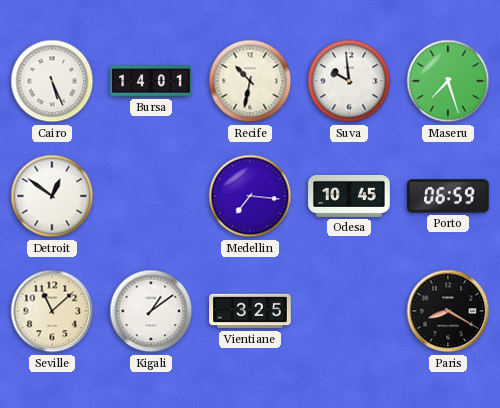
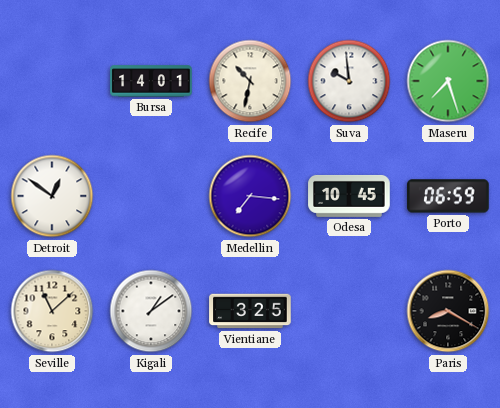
Cairo: 5:26 -> none (52, 81)
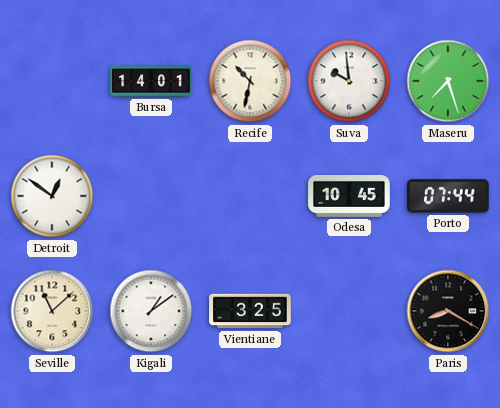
Medellin: 7:16 -> none (250, 196)
Porto: 06:59 -> 07:44 (448, 196)
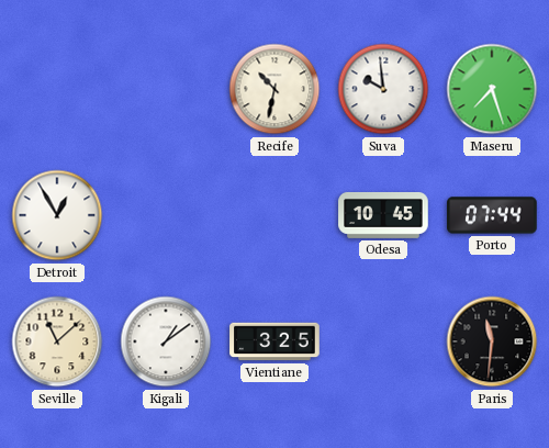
Bursa: 14:01 -> none (151, 81)
Detroit: 12:51 -> 12:55 (57, 215)
Paris: 8:20 -> 11:31 (492, 341)
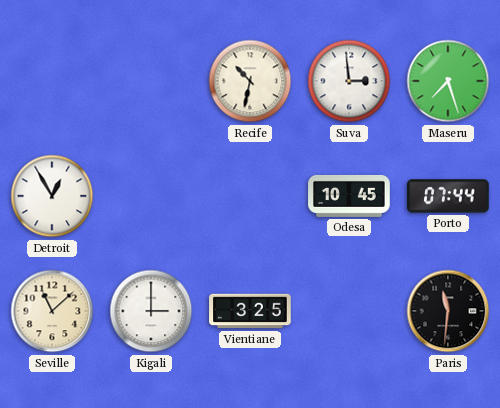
Suva: 9:59 -> 2:59 (349, 81)
Kigali: 1:09 -> 3:00 (151, 311)
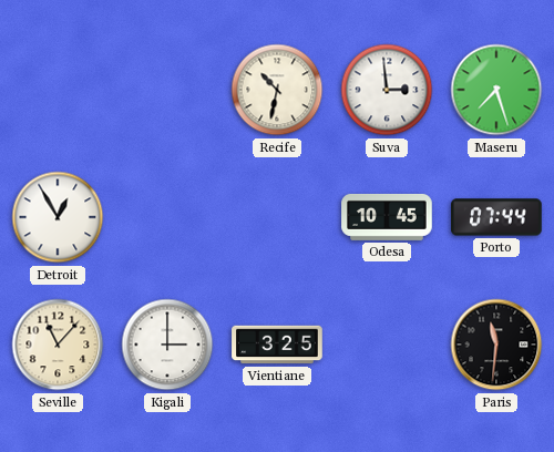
Seville: 11:08 -> 11:07 (58, 345)
